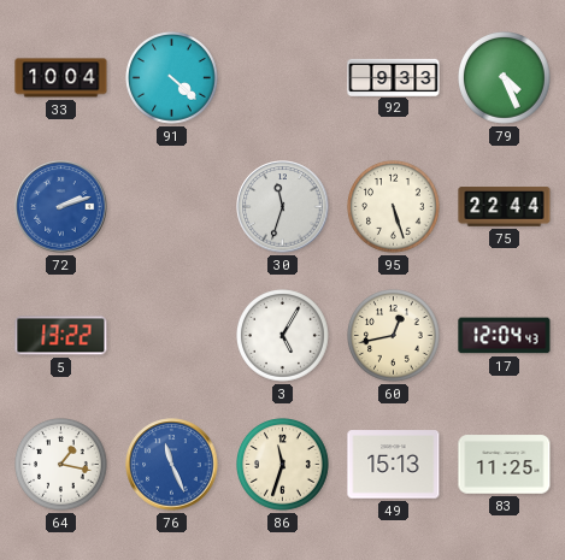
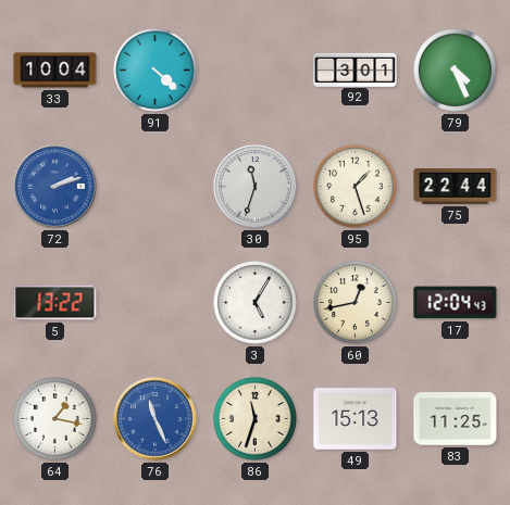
92: 9:33 -> 3:01 (356, 70)
95: 5:27 -> 1:27 (356, 187)
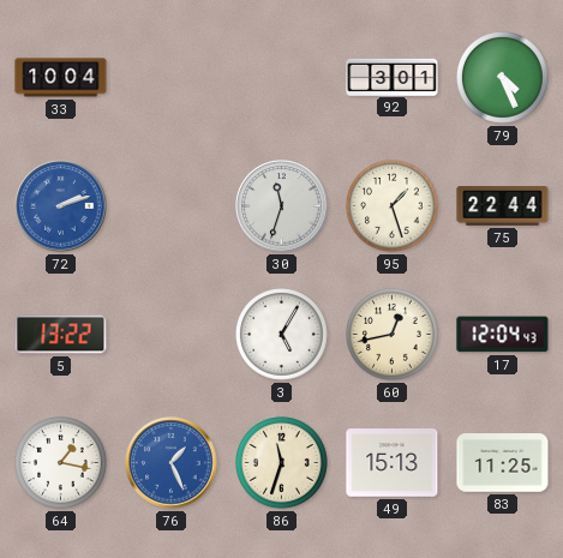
91: 4:22 -> none (156, 71)
76: 11:26 -> 1:26 (172, 463)
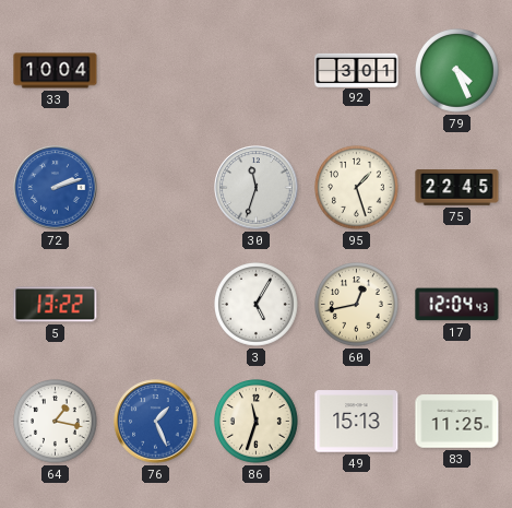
75: 22:44 -> 22:45 (457, 188)
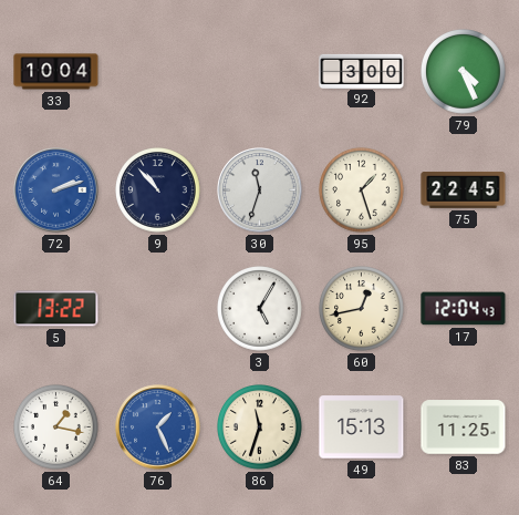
92: 3:01 -> 3:00 (362, 71)
9: none -> 10:53 (158, 190)
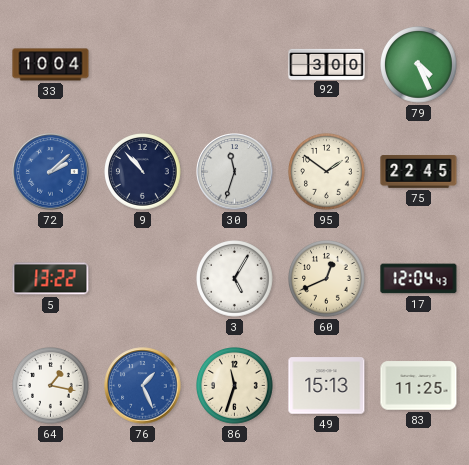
72: 2:12 -> 2:08 (51, 172)
95: 1:27 -> 1:51 (327, 172)
60: 12:43 -> 12:41 (327, 279)
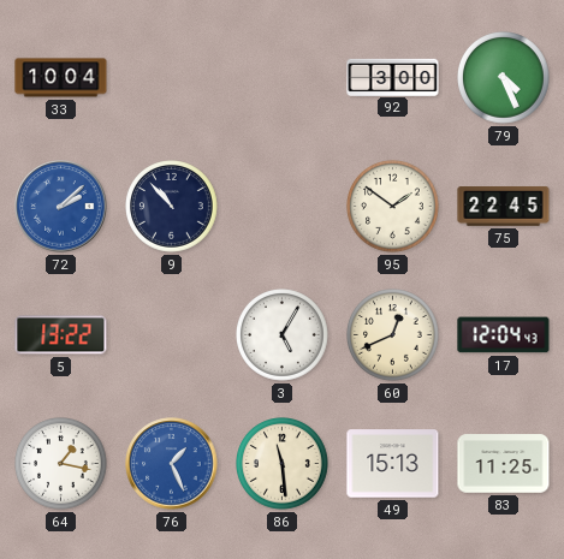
30: 11:33 -> none (235, 172)
86: 11:33 -> 11:29 (283, 464)
